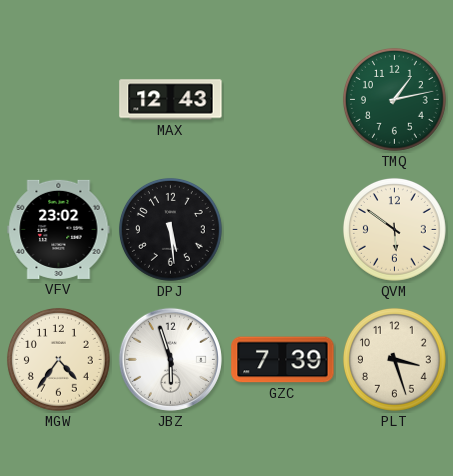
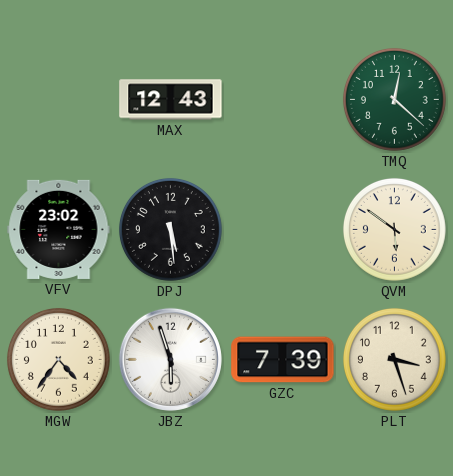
TMQ: 1:13 -> 12:22 (394, 100)
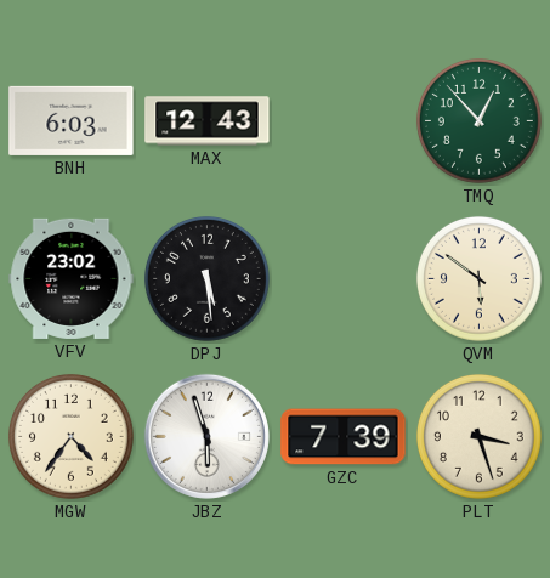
BNH: none -> 6:03 (72, 120)
TMQ: 12:22 -> 12:53 (478, 121)
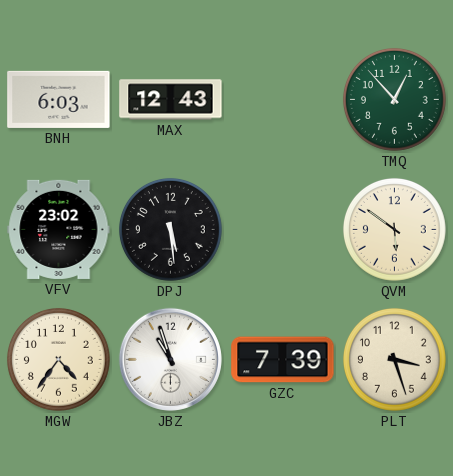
JBZ: 5:57 -> 10:57 (170, 359)
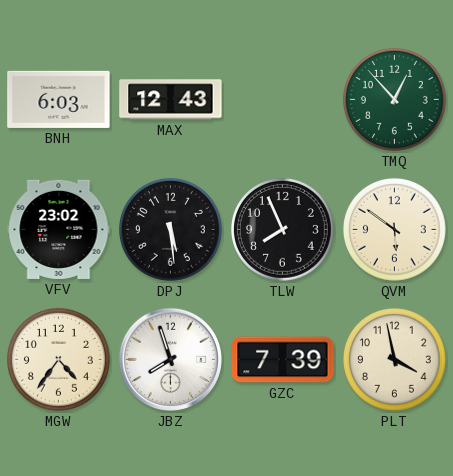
TLW: none -> 7:56 (282, 230)
JBZ: 10:57 -> 7:57 (170, 359)
PLT: 3:27 -> 3:58 (394, 360)
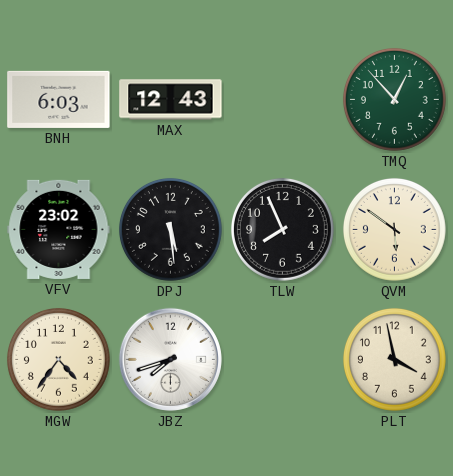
JBZ: 7:57 -> 7:42 (170, 359)
GZC: 7:39 -> none (283, 360)
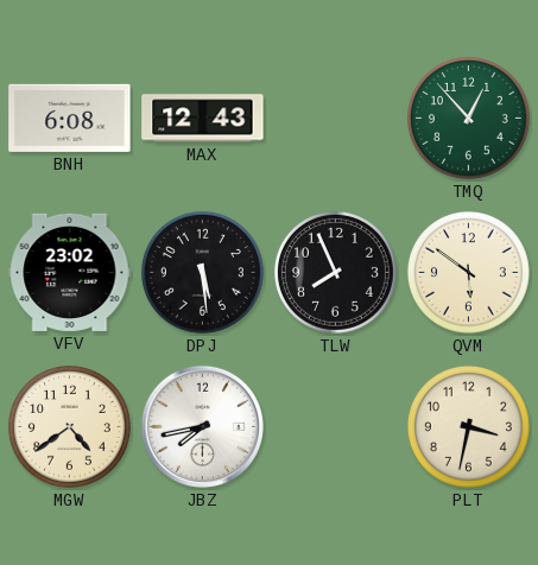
BNH: 6:03 -> 6:08 (70, 118)
MGW: 4:36 -> 4:39 (69, 427)
JBZ: 7:42 -> 7:43 (202, 426)
PLT: 3:58 -> 3:32 (468, 427)
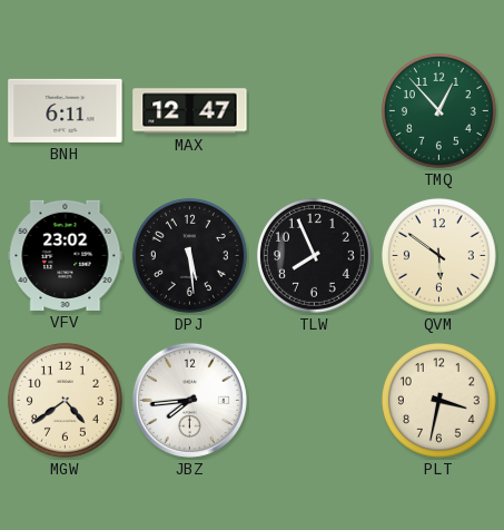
BNH: 6:08 -> 6:11 (66, 110)
MAX: 12:43 -> 12:47 (190, 111)
JBZ: 7:43 -> 7:44 (189, 400)
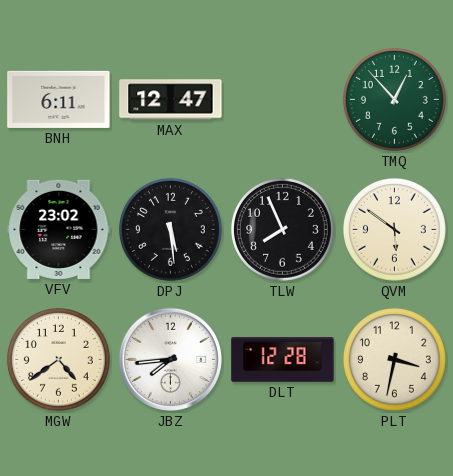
DLT: none -> 12:28 (283, 360)
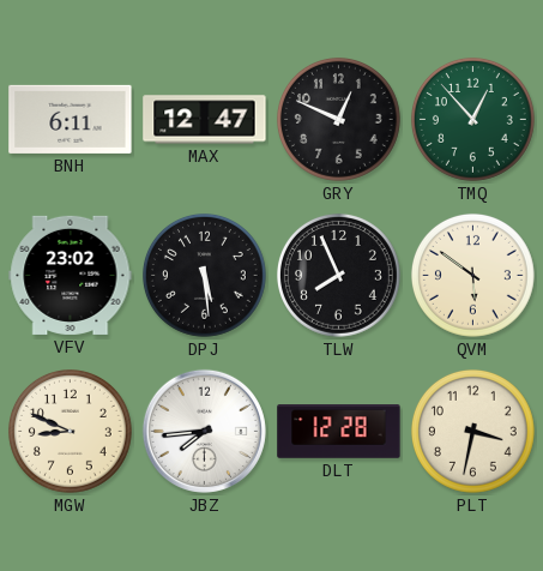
GRY: none -> 12:49 (338, 120)
MGW: 4:39 -> 8:49 (70, 432)
